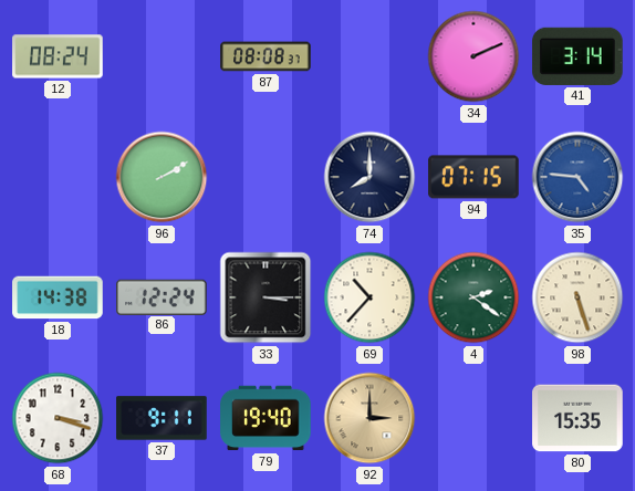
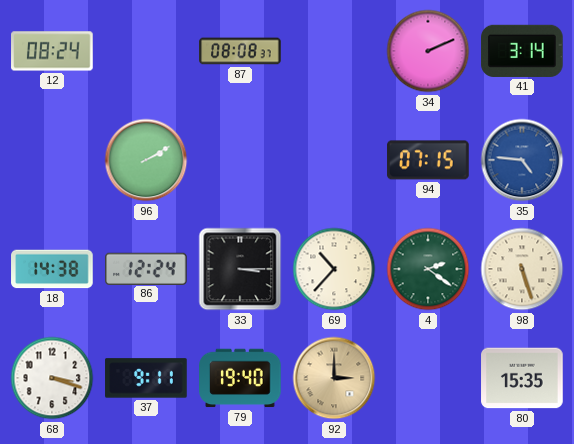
74: 8:00 -> none (369, 177)
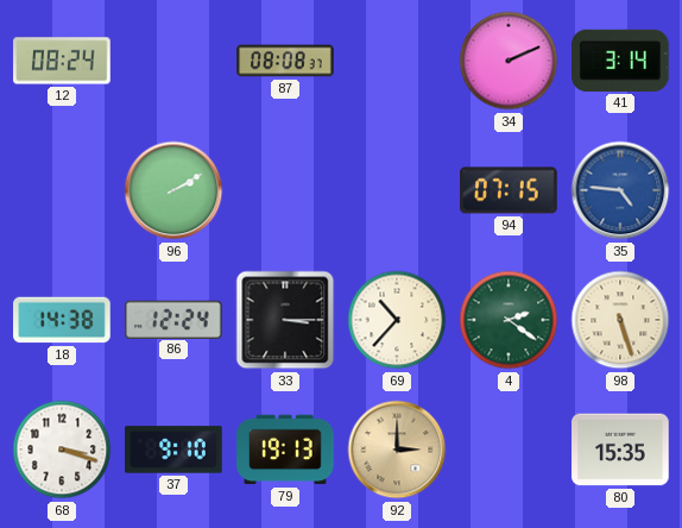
37: 9:11 -> 9:10 (173, 450)
79: 19:40 -> 19:13 (285, 450)
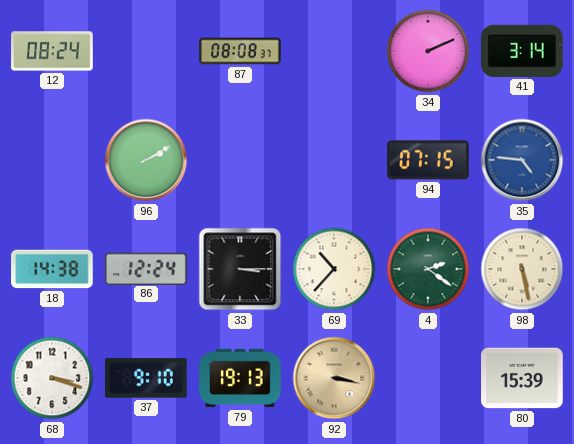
98: 5:27 -> 5:28 (522, 269)
92: 3:00 -> 3:17 (334, 378)
80: 15:35 -> 15:39 (522, 378)
